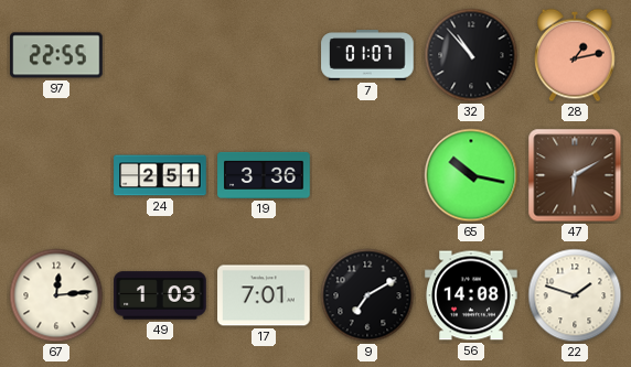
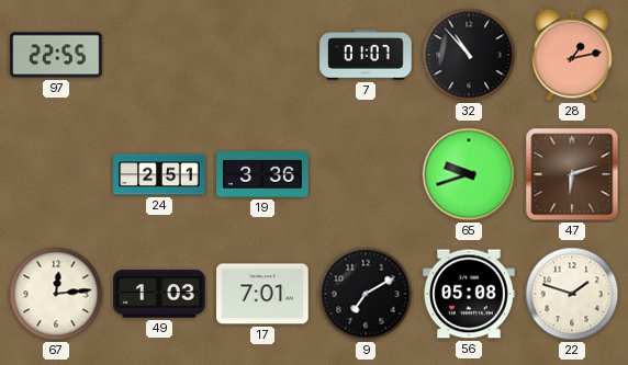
65: 10:17 -> 9:42 (469, 174)
47: 6:10 -> 6:12 (572, 174)
56: 14:08 -> 05:08 (469, 294)
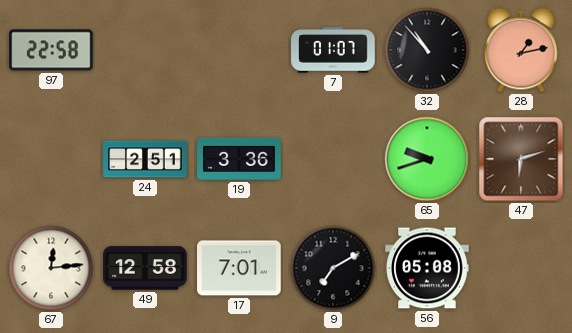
97: 22:55 -> 22:58 (51, 50)
49: 1:03 -> 12:58 (145, 268)
22: 1:48 -> none (572, 294)
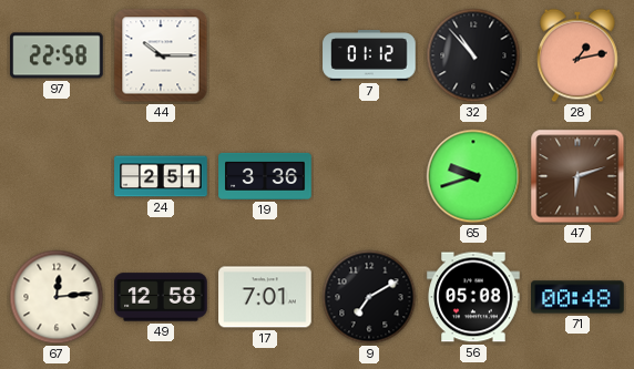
44: none -> 10:15 (161, 55)
7: 01:07 -> 01:12 (369, 55)
71: none -> 00:48 (577, 297)
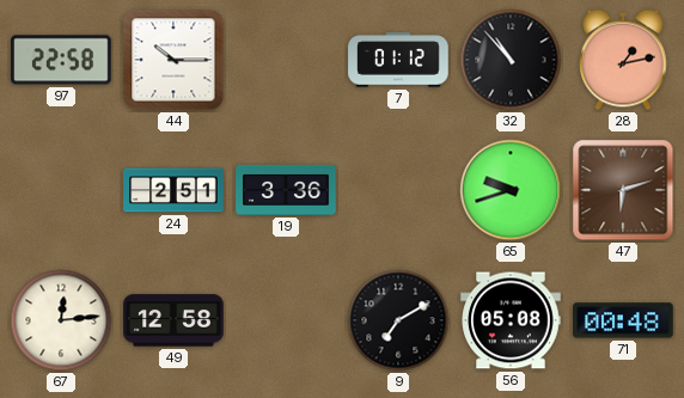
17: 7:01 -> none (265, 297)
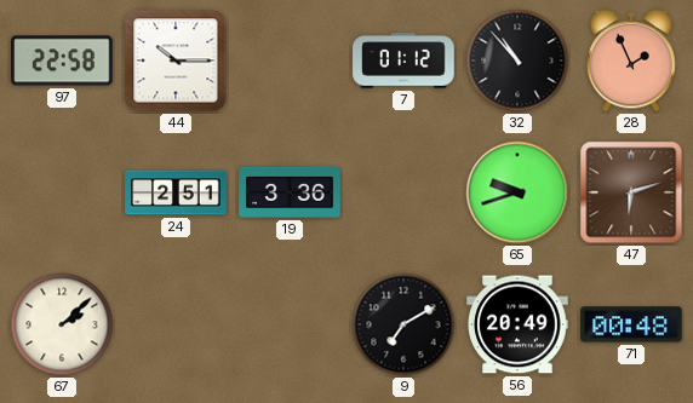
28: 1:13 -> 1:56 (631, 61)
67: 12:14 -> 2:08 (62, 324)
49: 12:58 -> none (173, 320)
56: 05:08 -> 20:49 (517, 324)
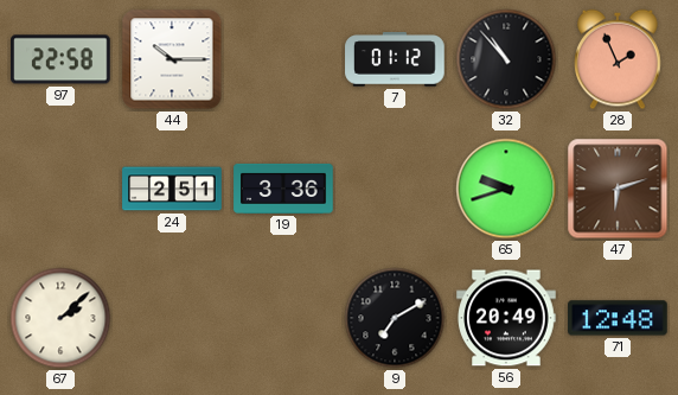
71: 00:48 -> 12:48 (618, 318)
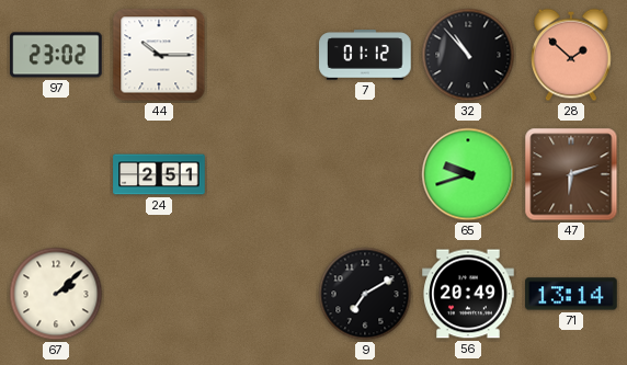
97: 22:58 -> 23:02 (56, 55)
28: 1:56 -> 1:52 (571, 55)
19: 3:36 -> none (283, 189)
71: 12:48 -> 13:14 (571, 294)
